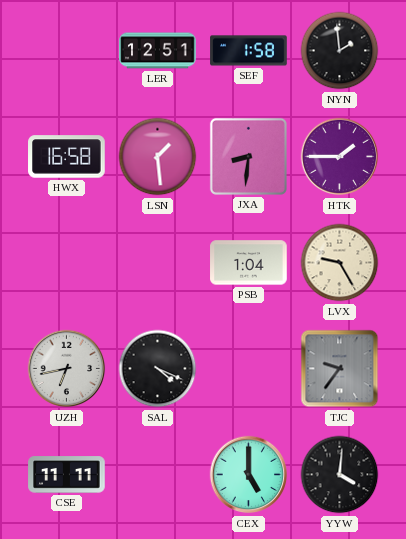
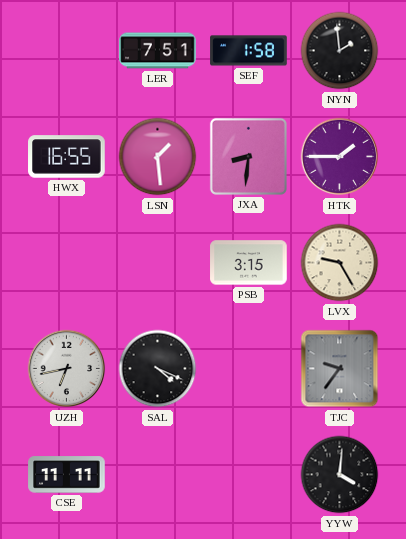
LER: 12:51 -> 7:51 (158, 51)
HWX: 16:58 -> 16:55 (67, 157)
PSB: 1:04 -> 3:15 (249, 263)
CEX: 5:00 -> none (249, 475)
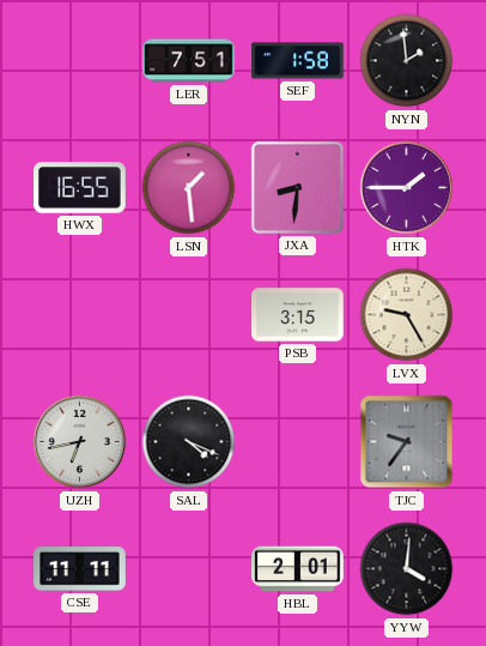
HBL: none -> 2:01 (298, 569)
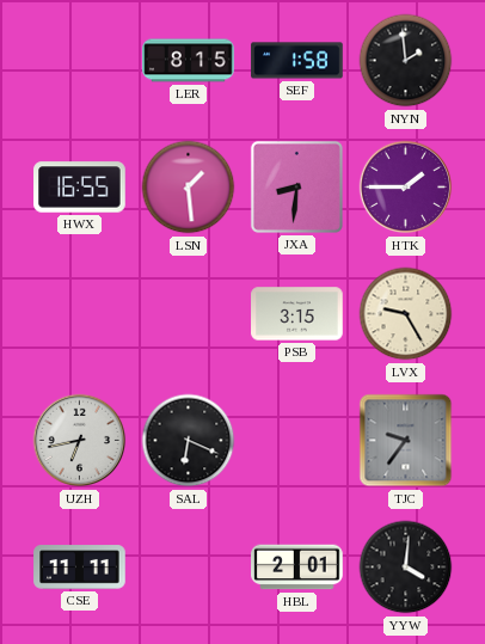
LER: 7:51 -> 8:15 (189, 61)
SAL: 4:19 -> 6:19 (189, 441)
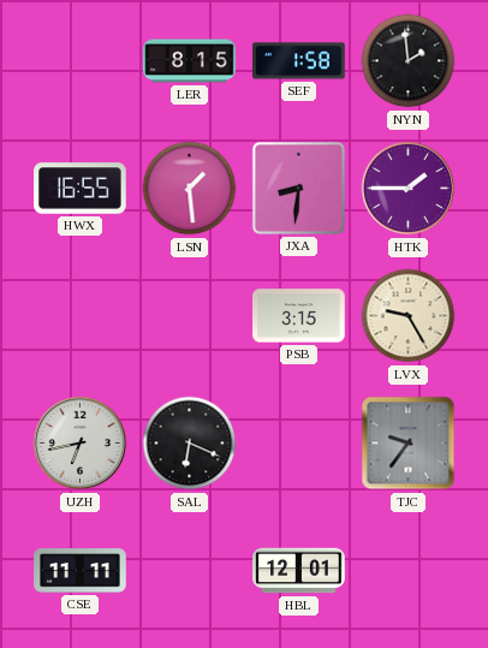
HBL: 2:01 -> 12:01 (299, 571)
YYW: 4:01 -> none (406, 568)
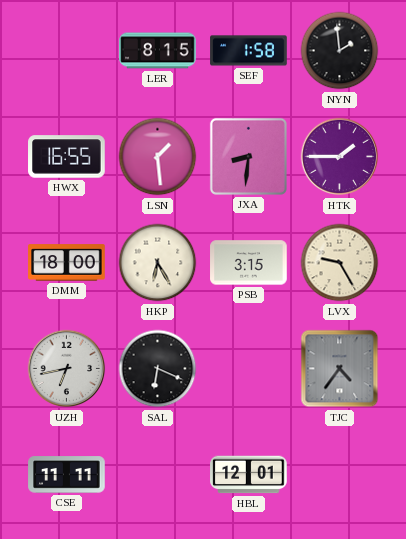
DMM: none -> 18:00 (67, 263)
HKP: none -> 6:25 (158, 263)
TJC: 9:36 -> 4:36 (340, 369)
